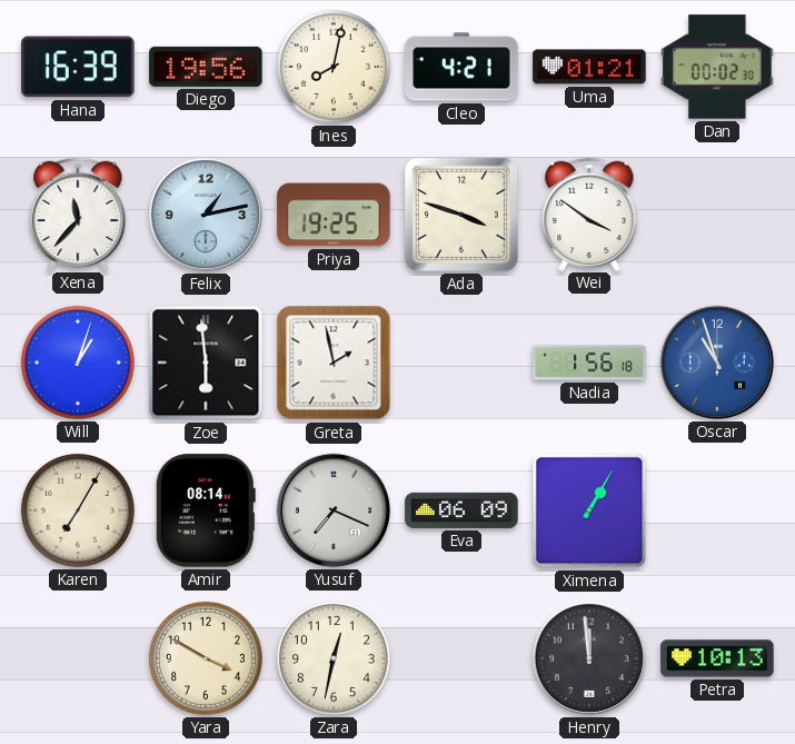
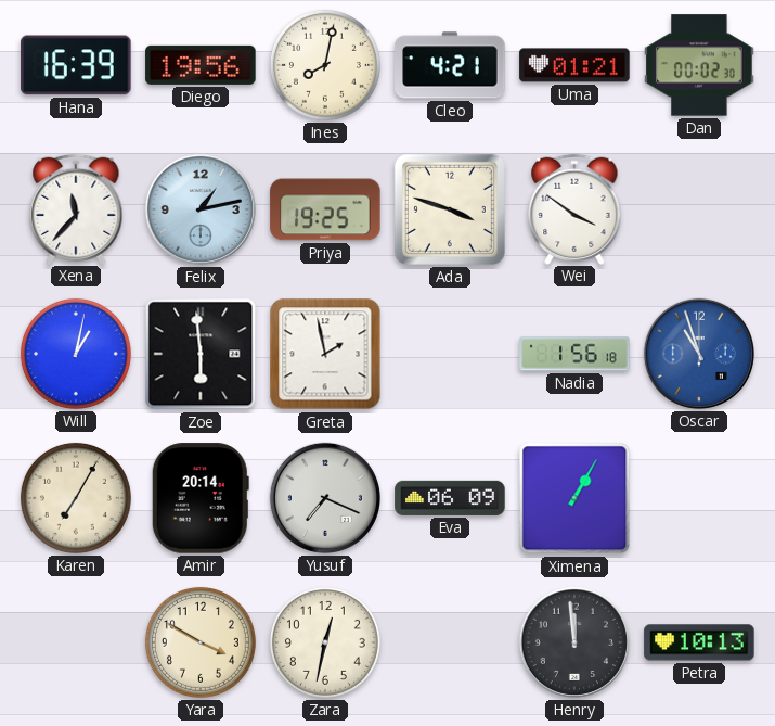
Will: 1:03 -> 1:02 (76, 354)
Amir: 08:14 -> 20:14 (201, 498)
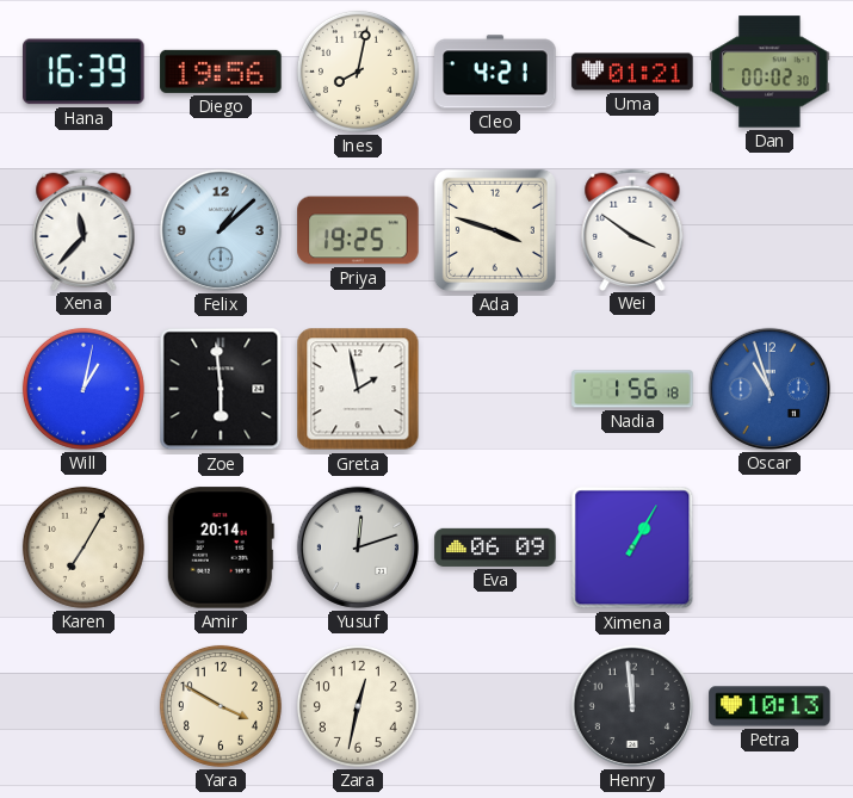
Felix: 1:13 -> 1:08 (221, 230)
Yusuf: 7:19 -> 12:12 (358, 548)
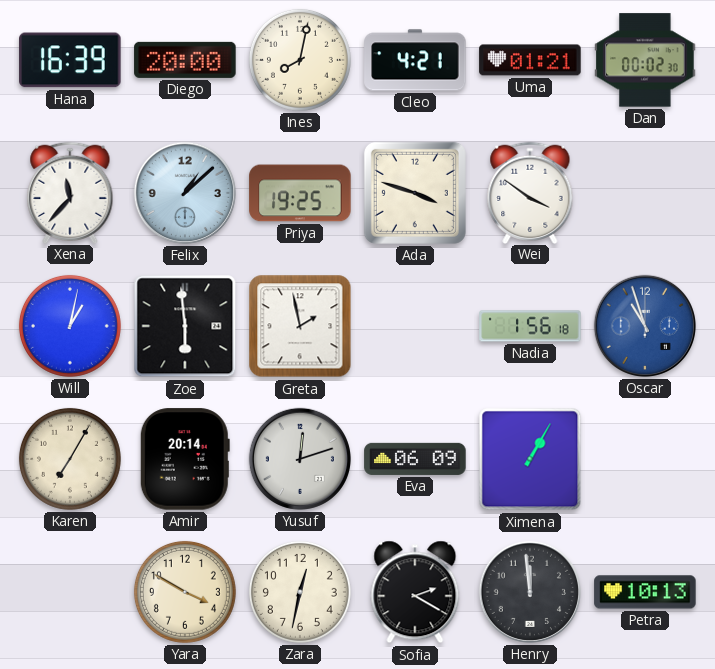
Diego: 19:56 -> 20:00 (185, 60)
Sofia: none -> 2:20 (415, 592)
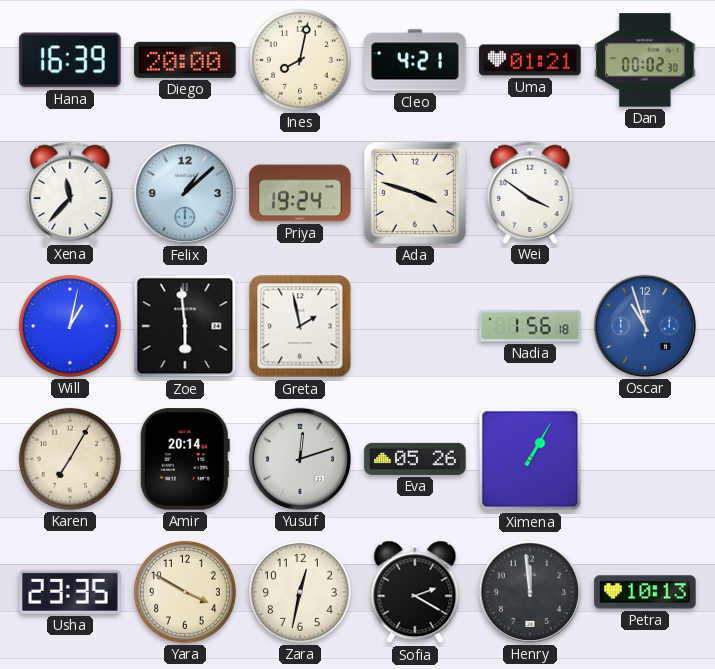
Priya: 19:25 -> 19:24 (300, 193)
Eva: 06:09 -> 05:26 (415, 459)
Usha: none -> 23:35 (70, 592)
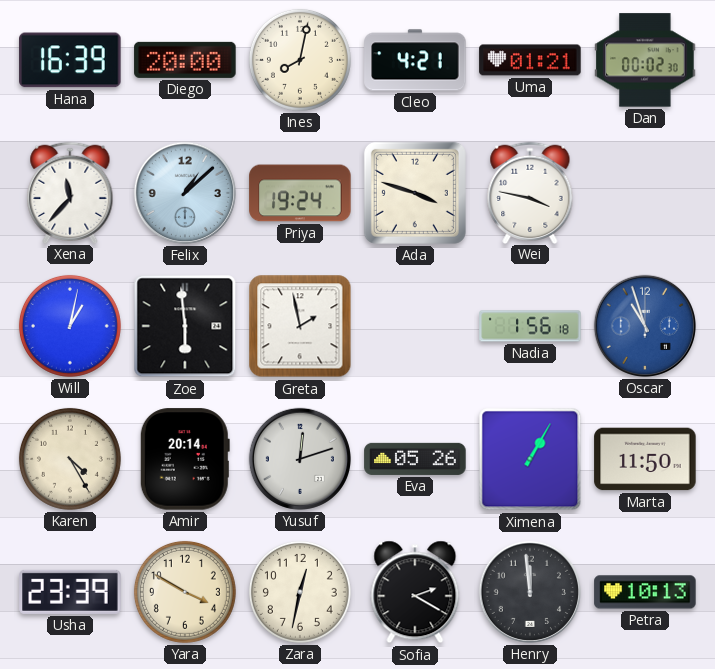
Wei: 3:51 -> 3:47 (530, 192)
Karen: 7:05 -> 4:25 (70, 459)
Marta: none -> 11:50 (645, 459)
Usha: 23:35 -> 23:39 (70, 592)
